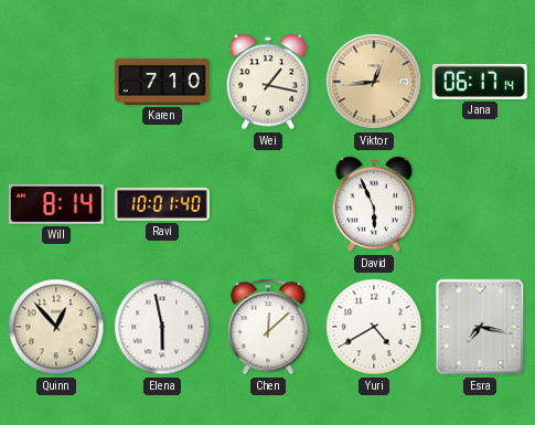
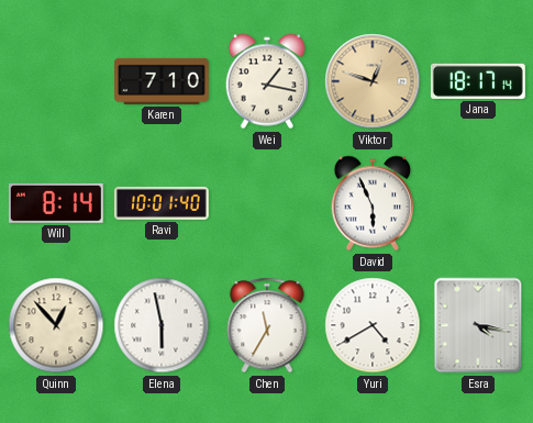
Viktor: 12:44 -> 12:48 (373, 81)
Jana: 06:17 -> 18:17 (478, 81)
Chen: 12:08 -> 11:35 (267, 325)
Esra: 7:17 -> 4:17 (478, 325)
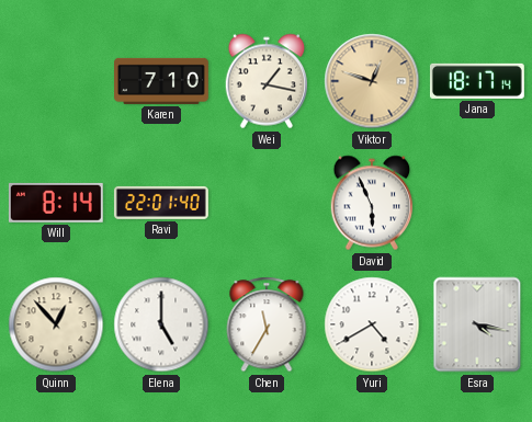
Ravi: 10:01 -> 22:01 (161, 203)
Elena: 5:58 -> 5:00 (161, 324)
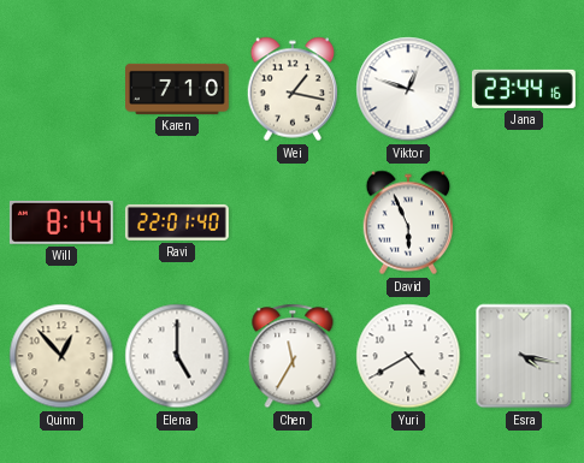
Viktor dial: champagne -> white (408, 89)
Jana: 18:17 -> 23:44 (524, 89)
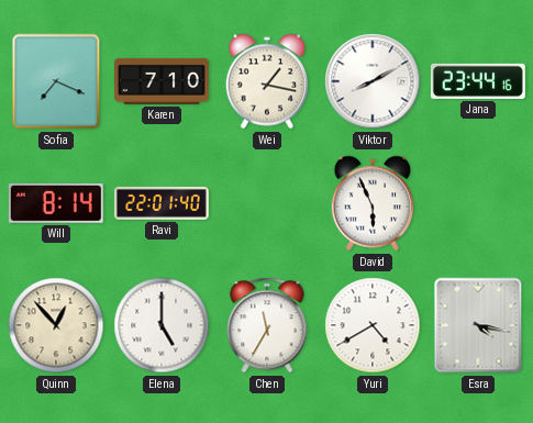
Sofia: none -> 7:19 (56, 81)
Viktor: 12:48 -> 8:10 (373, 81)
